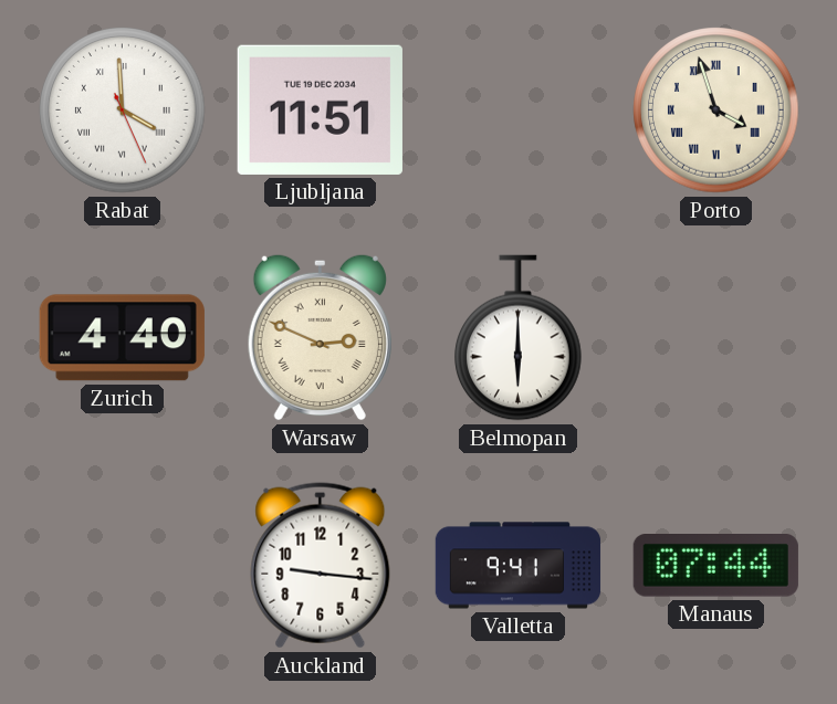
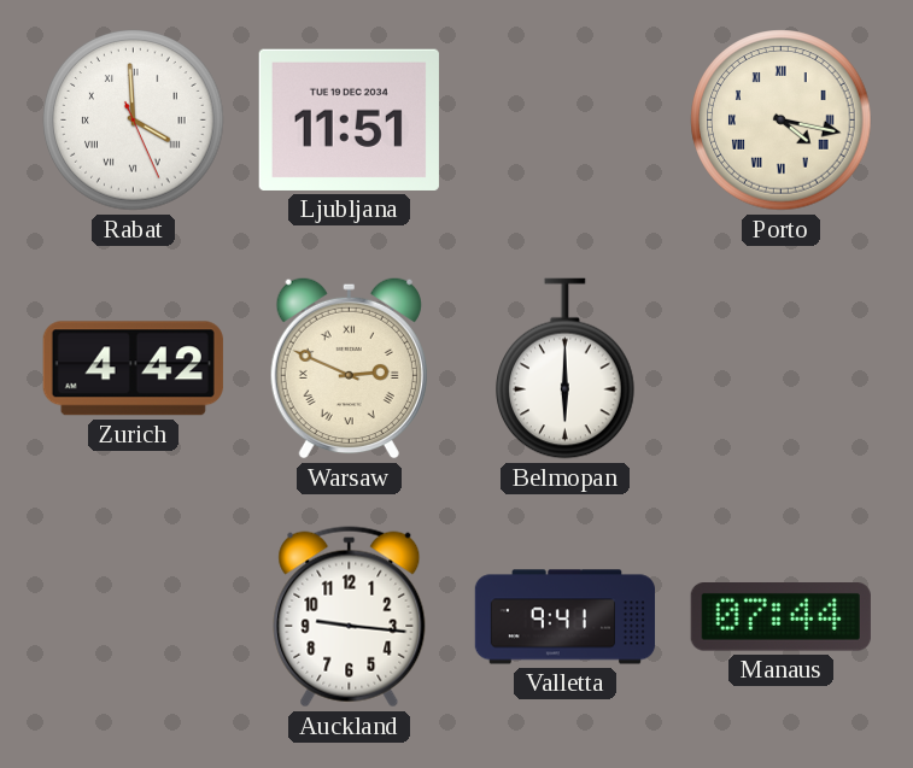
Porto: 3:57 -> 4:17 (782, 121)
Zurich: 4:40 -> 4:42 (133, 369)
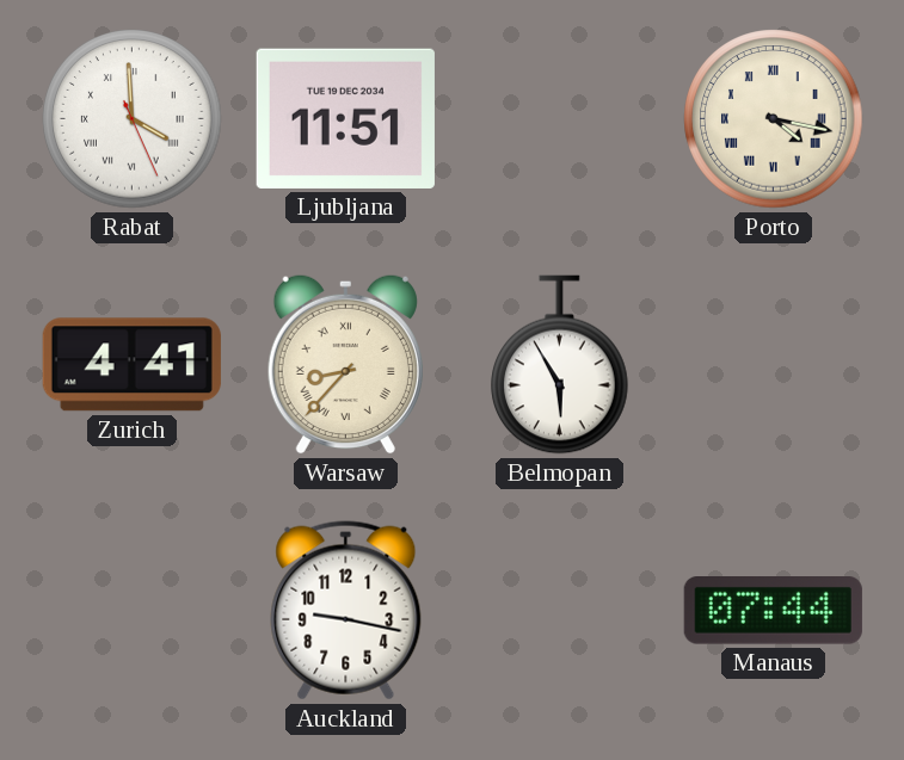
Zurich: 4:42 -> 4:41 (131, 365)
Warsaw: 2:49 -> 8:37 (345, 364)
Belmopan: 6:00 -> 5:55 (560, 365)
Auckland: 9:16 -> 9:17 (346, 611)
Valletta: 9:41 -> none (566, 617)
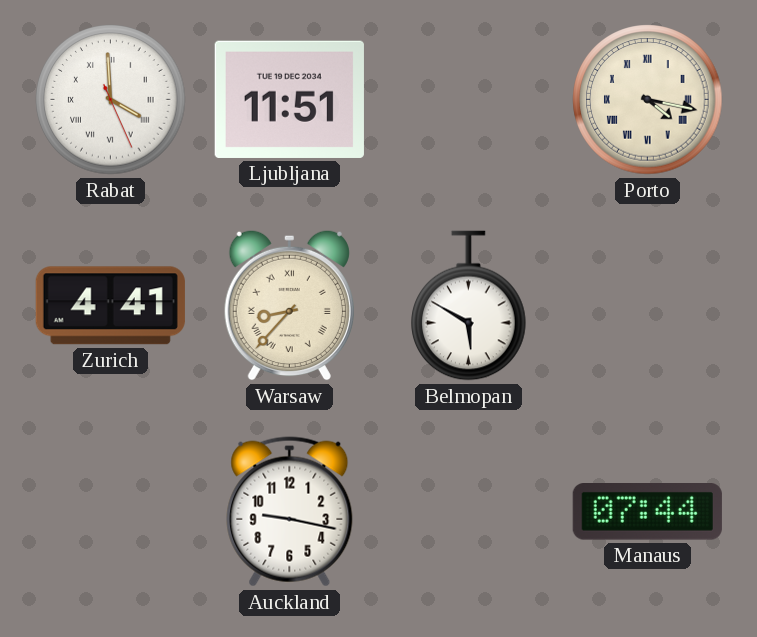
Belmopan: 5:55 -> 5:50 (469, 306)
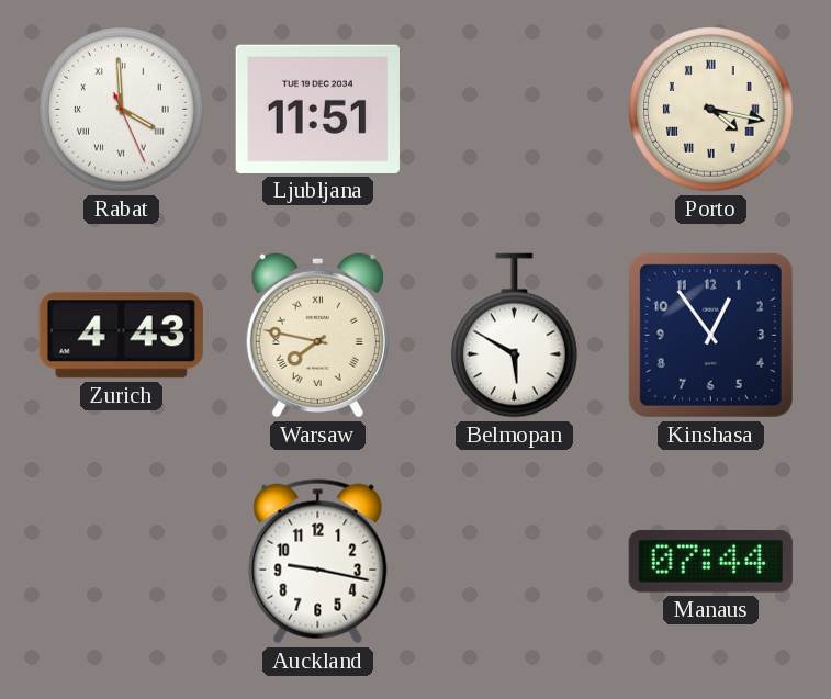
Zurich: 4:41 -> 4:43 (121, 336)
Warsaw: 8:37 -> 7:47 (317, 335)
Kinshasa: none -> 12:54 (710, 335)
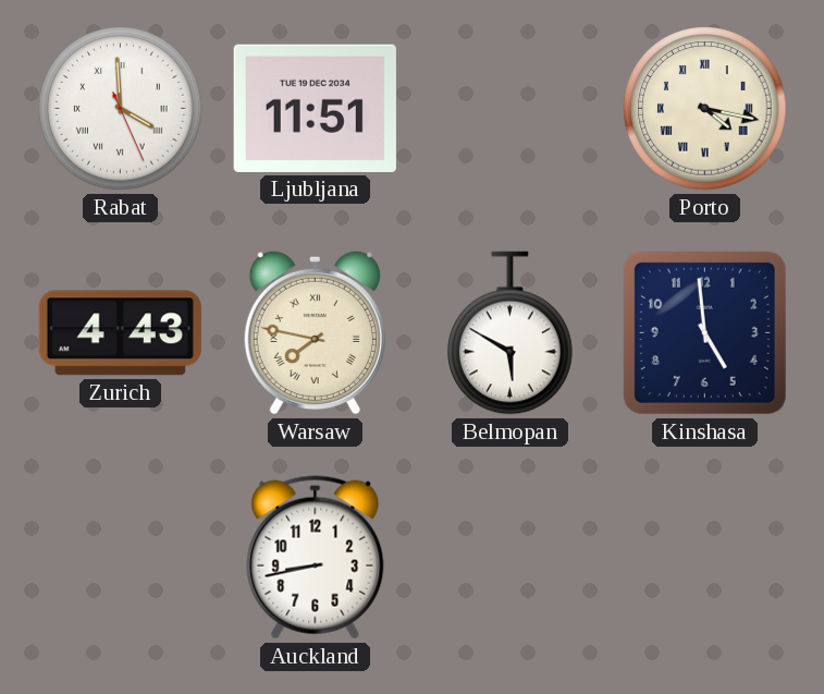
Kinshasa: 12:54 -> 4:59 (704, 332)
Auckland: 9:17 -> 8:43 (316, 558)
Manaus: 07:44 -> none (710, 562)
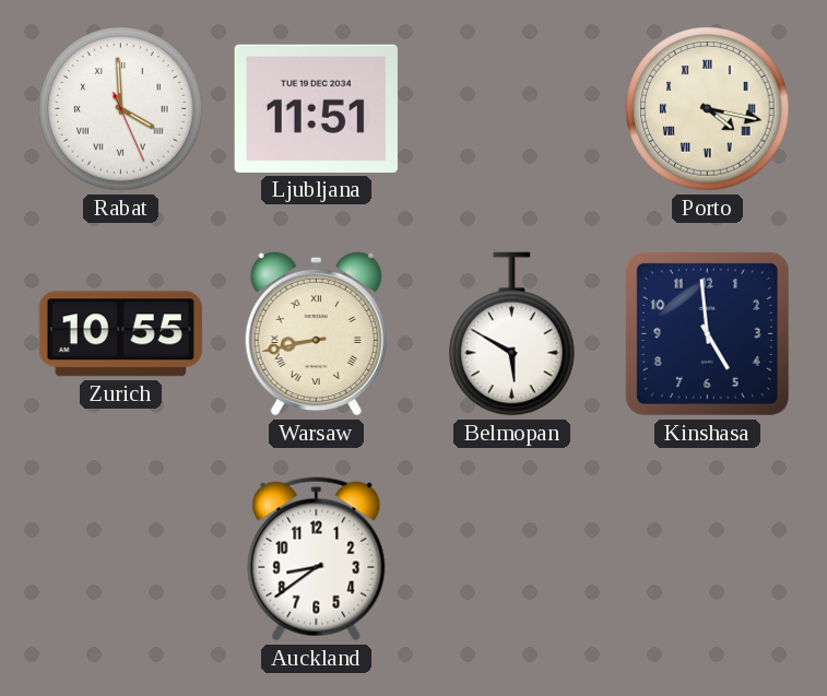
Zurich: 4:43 -> 10:55 (120, 334)
Warsaw: 7:47 -> 8:43 (316, 333)
Auckland: 8:43 -> 8:39 (317, 559)
